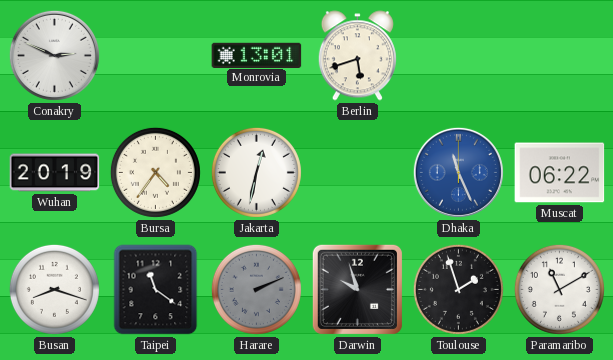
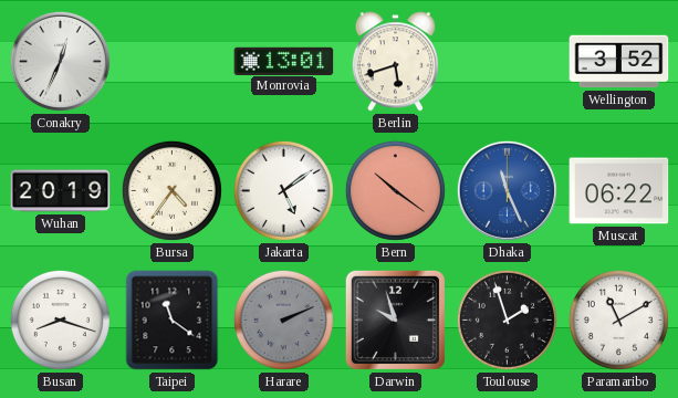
Conakry: 2:49 -> 12:34 (60, 61)
Wellington: none -> 3:52 (619, 62)
Jakarta: 12:32 -> 5:09 (283, 190)
Bern: none -> 10:21 (395, 190)
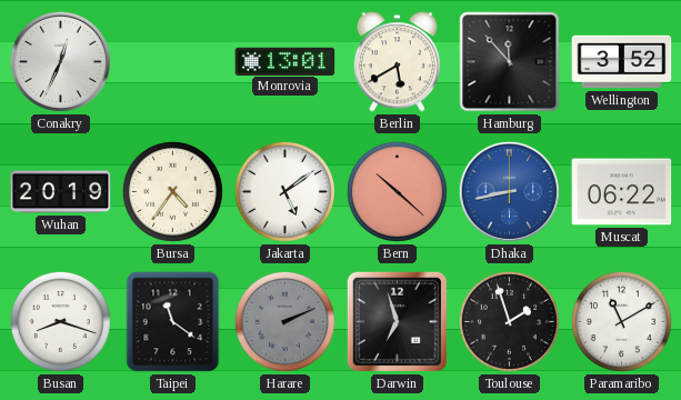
Berlin: 5:42 -> 5:40 (397, 62)
Hamburg: none -> 11:53 (510, 62)
Bern: 10:21 -> 10:22 (397, 191)
Dhaka: 11:26 -> 8:43 (509, 191)
Darwin: 9:57 -> 6:57 (397, 321)
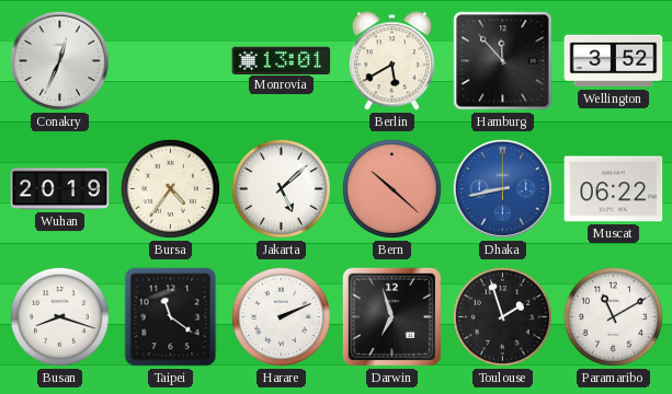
Jakarta: 5:09 -> 5:08 (281, 188)
Harare dial: grey -> white (281, 316)
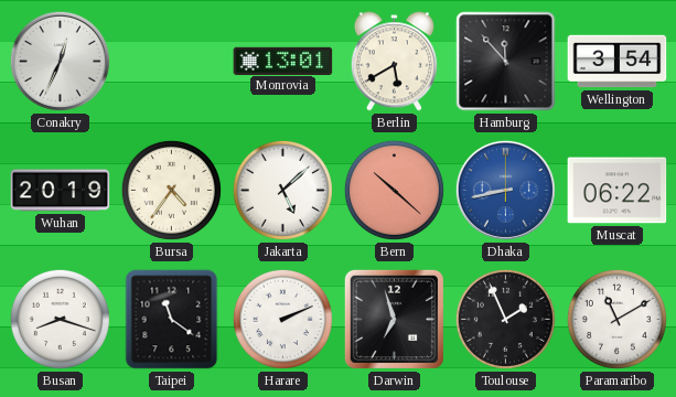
Wellington: 3:52 -> 3:54 (618, 62)
Toulouse: 1:57 -> 1:56 (505, 319)
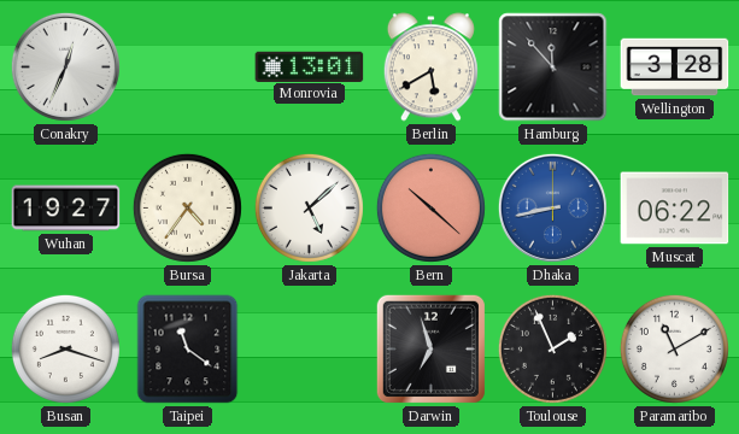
Wellington: 3:54 -> 3:28 (675, 68)
Wuhan: 20:19 -> 19:27 (66, 209)
Harare: 2:11 -> none (282, 319)
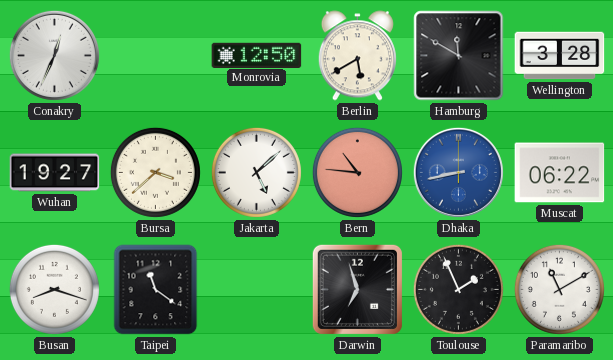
Monrovia: 13:01 -> 12:50 (257, 55)
Hamburg: 11:53 -> 11:50 (459, 56)
Bursa: 4:36 -> 3:38 (155, 172)
Bern: 10:22 -> 10:46 (357, 172)
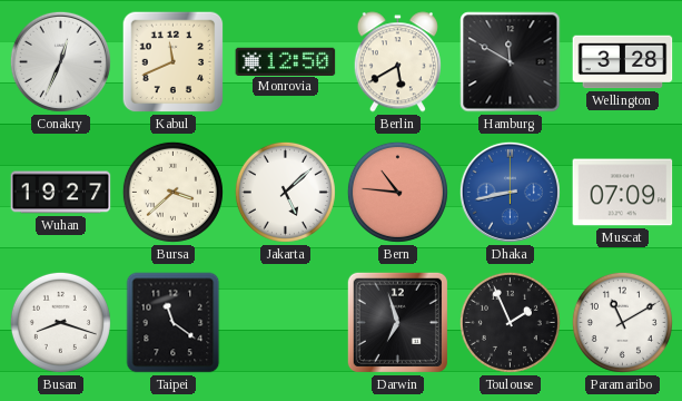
Kabul: none -> 11:41 (174, 62)
Muscat: 06:22 -> 07:09 (623, 193)
